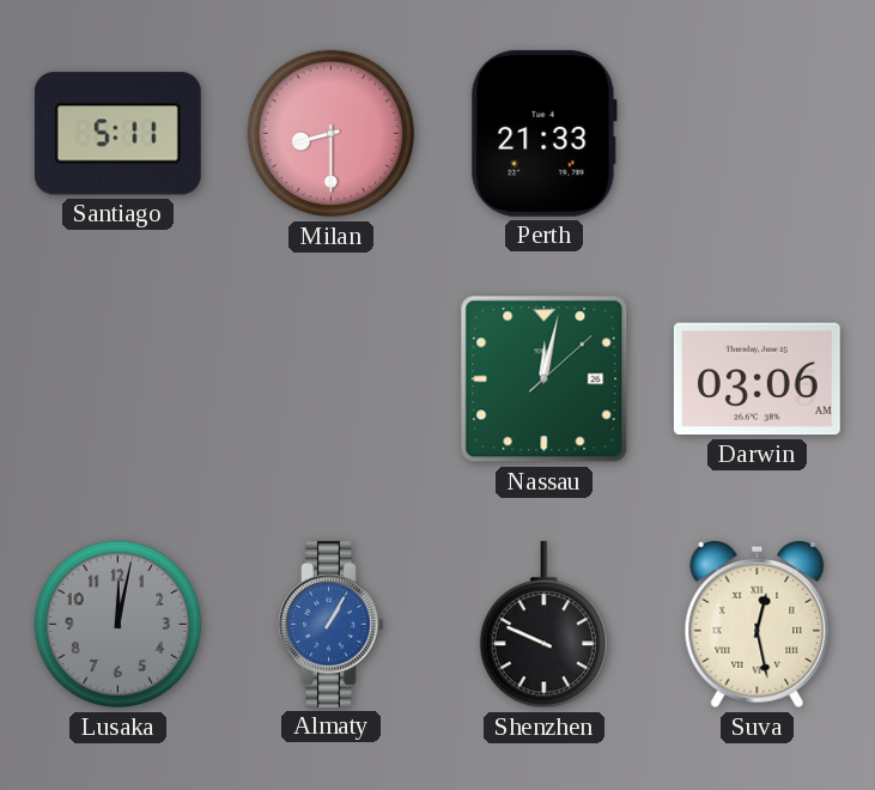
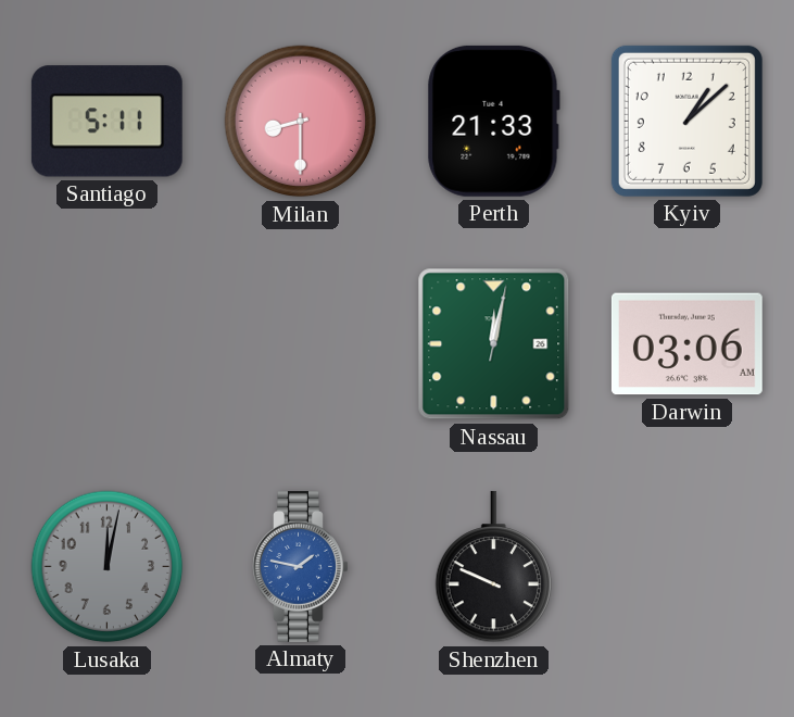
Kyiv: none -> 1:08 (686, 121)
Nassau: 12:02:08 -> 12:02:02 (494, 344)
Almaty: 1:05 -> 1:47 (301, 566)
Suva: 12:28 -> none (758, 625)
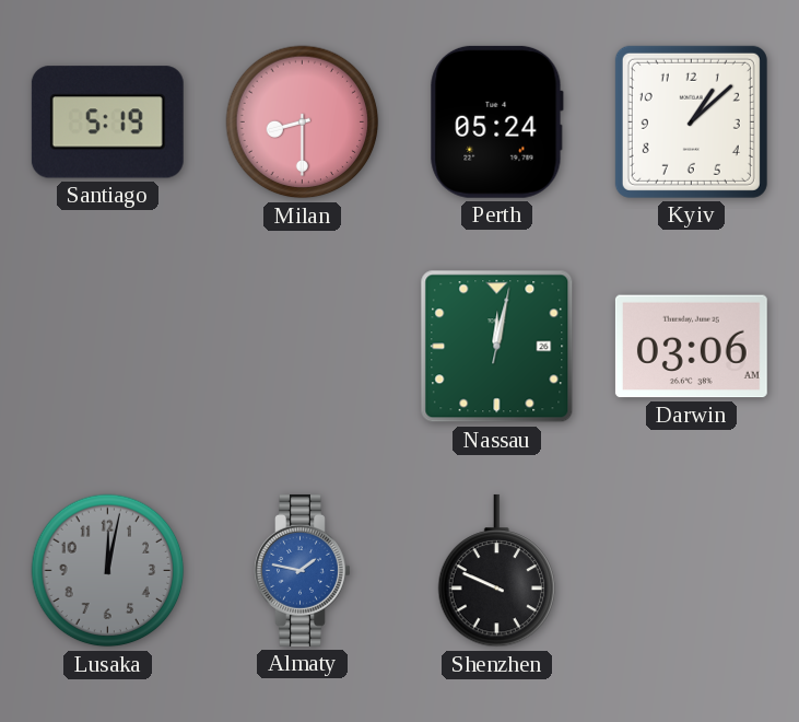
Santiago: 5:11 -> 5:19 (107, 123)
Perth: 21:33 -> 05:24 (496, 121)
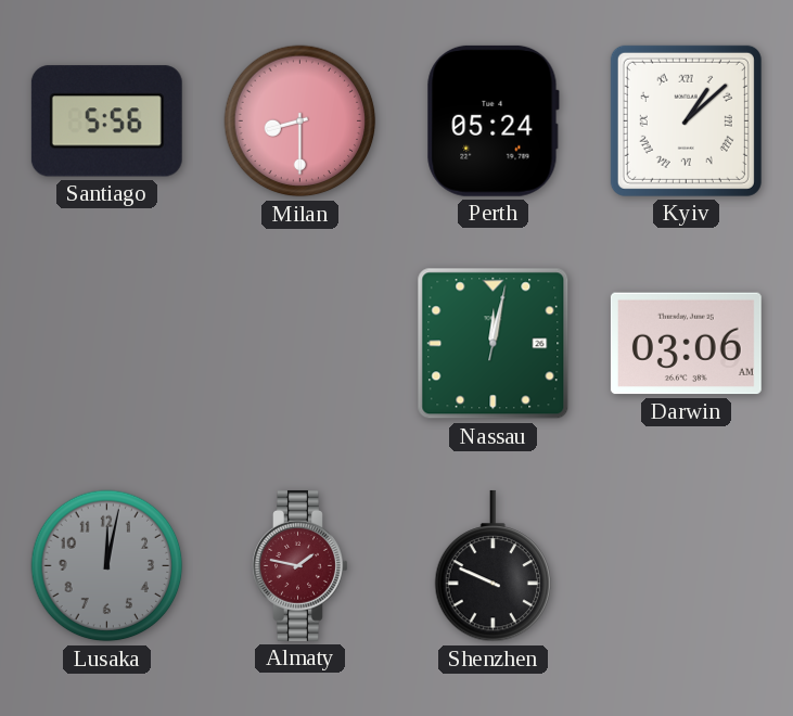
Santiago: 5:19 -> 5:56 (106, 122)
Kyiv numerals: Arabic -> Roman (686, 120)
Almaty dial: blue -> burgundy (300, 565)
